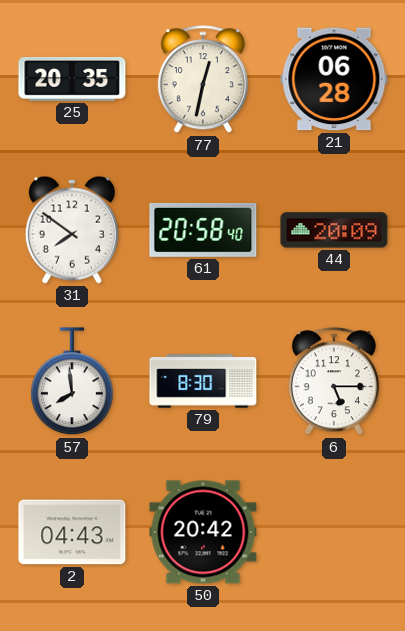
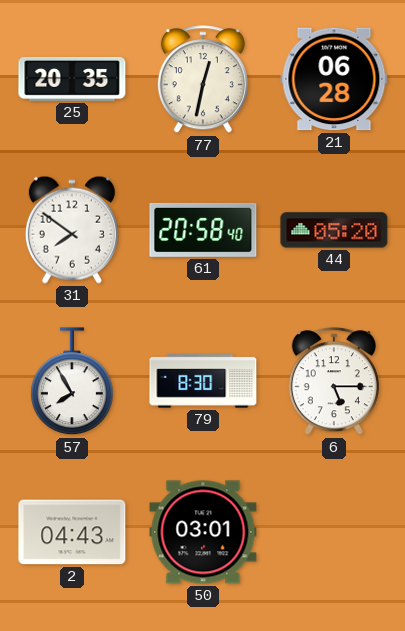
44: 20:09 -> 05:20 (334, 230)
57: 7:59 -> 7:55 (72, 382)
50: 20:42 -> 03:01 (203, 532)
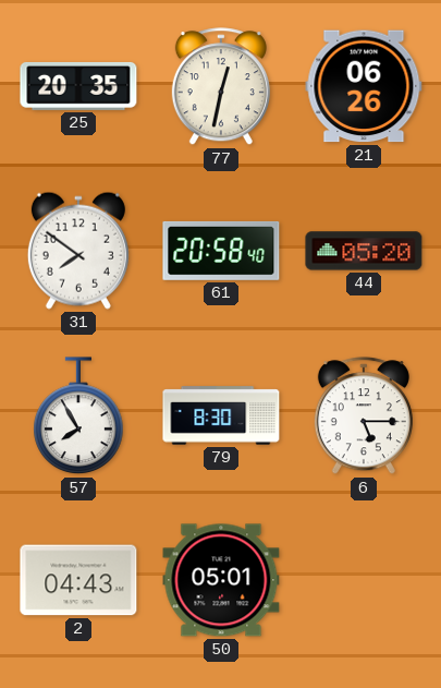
21: 06:28 -> 06:26 (364, 86)
50: 03:01 -> 05:01 (221, 580)
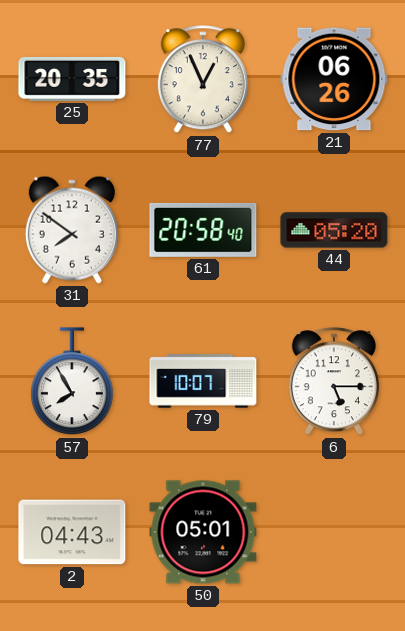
77: 12:32 -> 12:56 (203, 80)
79: 8:30 -> 10:07 (203, 381)
